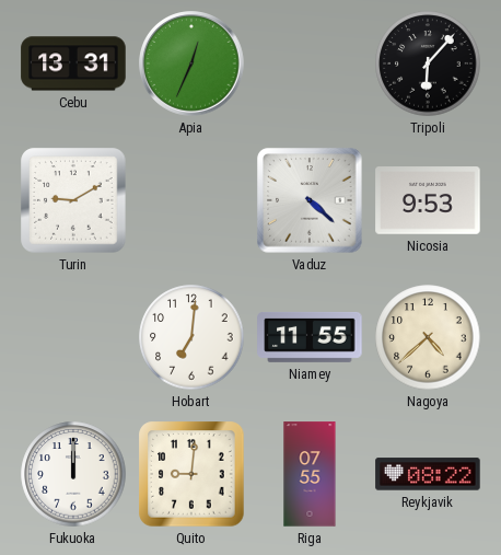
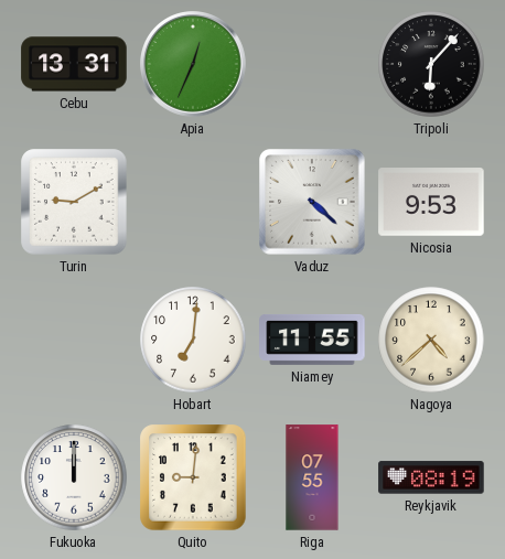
Reykjavik: 08:22 -> 08:19 (431, 477)
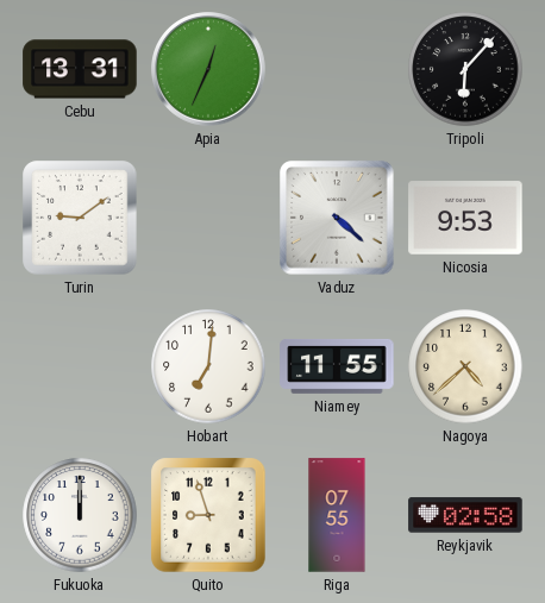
Turin: 9:10 -> 9:09 (80, 218)
Quito: 9:01 -> 8:57 (208, 515)
Reykjavik: 08:19 -> 02:58 (465, 515)
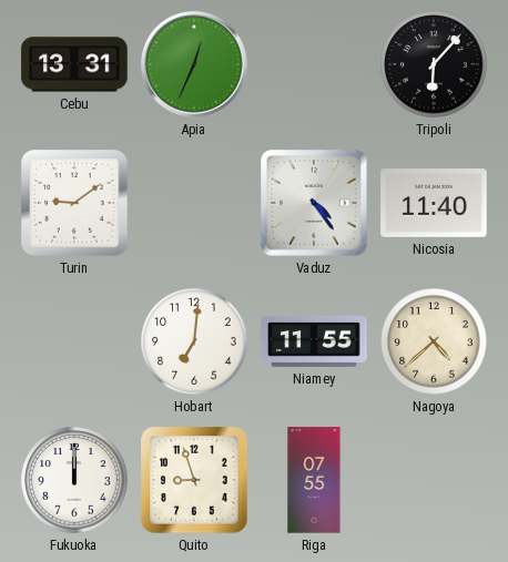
Vaduz: 4:22 -> 4:24 (314, 203)
Nicosia: 9:53 -> 11:40 (434, 203)
Reykjavik: 02:58 -> none (465, 515)
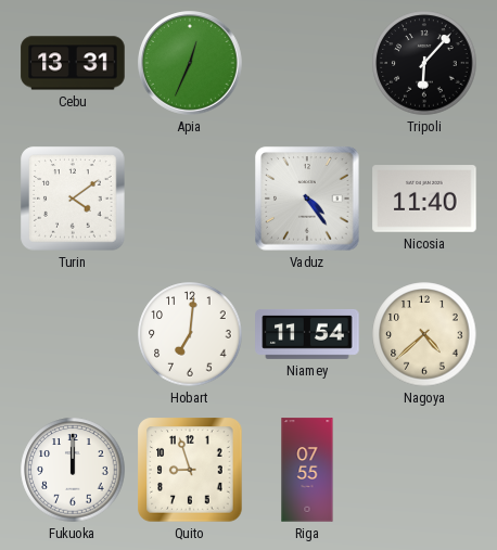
Turin: 9:09 -> 4:09 (73, 199)
Niamey: 11:55 -> 11:54 (307, 334)
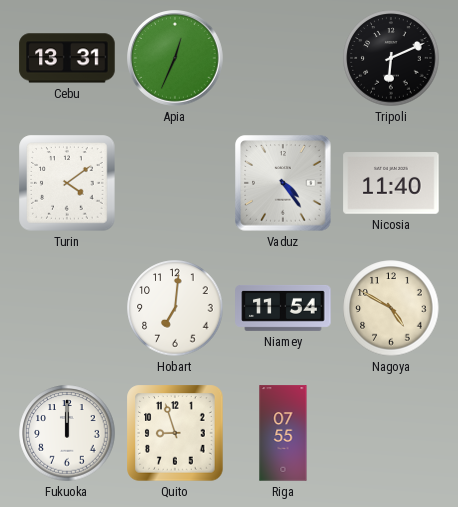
Tripoli: 6:07 -> 6:11 (391, 58)
Nagoya: 4:38 -> 4:50 (391, 308)
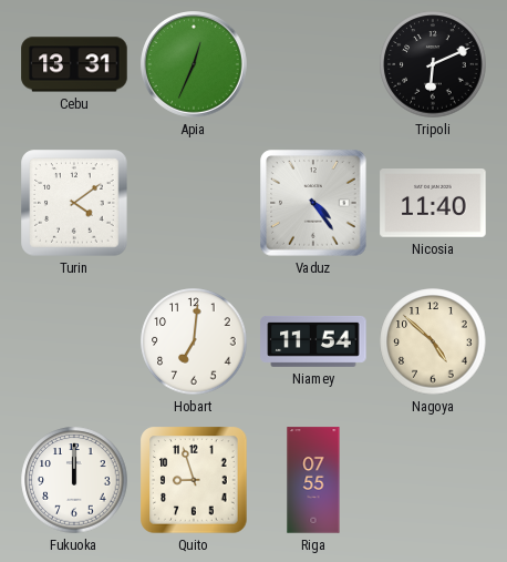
Nagoya: 4:50 -> 4:52 (433, 341)
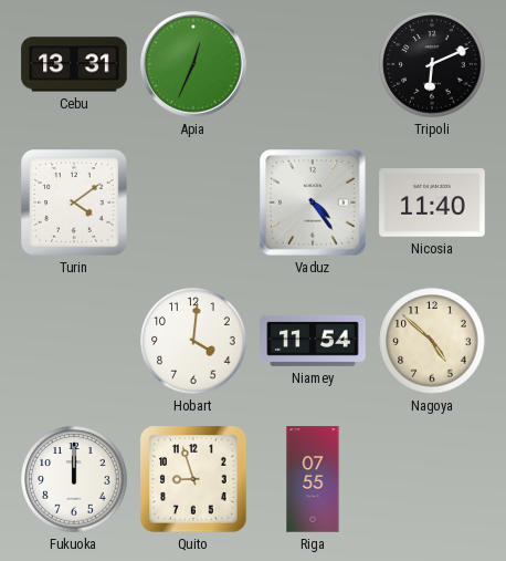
Hobart: 7:01 -> 4:01 (193, 341)
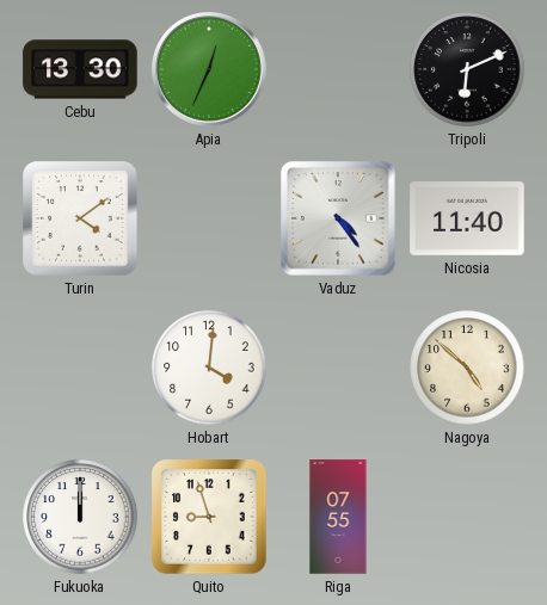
Cebu: 13:31 -> 13:30 (80, 69)
Niamey: 11:54 -> none (313, 341)
